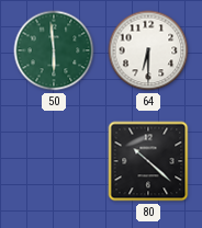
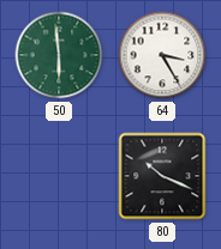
64: 6:30 -> 3:25 (162, 55)
80: 10:22 -> 10:19 (162, 176)
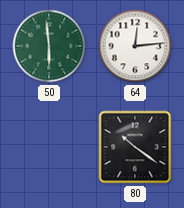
64: 3:25 -> 12:14 (135, 46)
80: 10:19 -> 10:21 (135, 147)
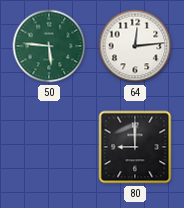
50: 5:59 -> 5:46 (49, 46)
80: 10:21 -> 9:00 (135, 147)
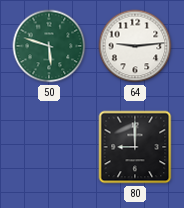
50: 5:46 -> 5:48 (49, 46)
64: 12:14 -> 9:14 (135, 46)
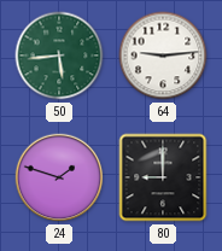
50: 5:48 -> 5:44 (59, 56)
24: none -> 1:48 (59, 177)
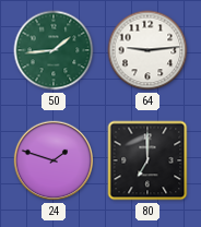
50: 5:44 -> 1:44 (54, 50)
80: 9:00 -> 7:00 (147, 160)
